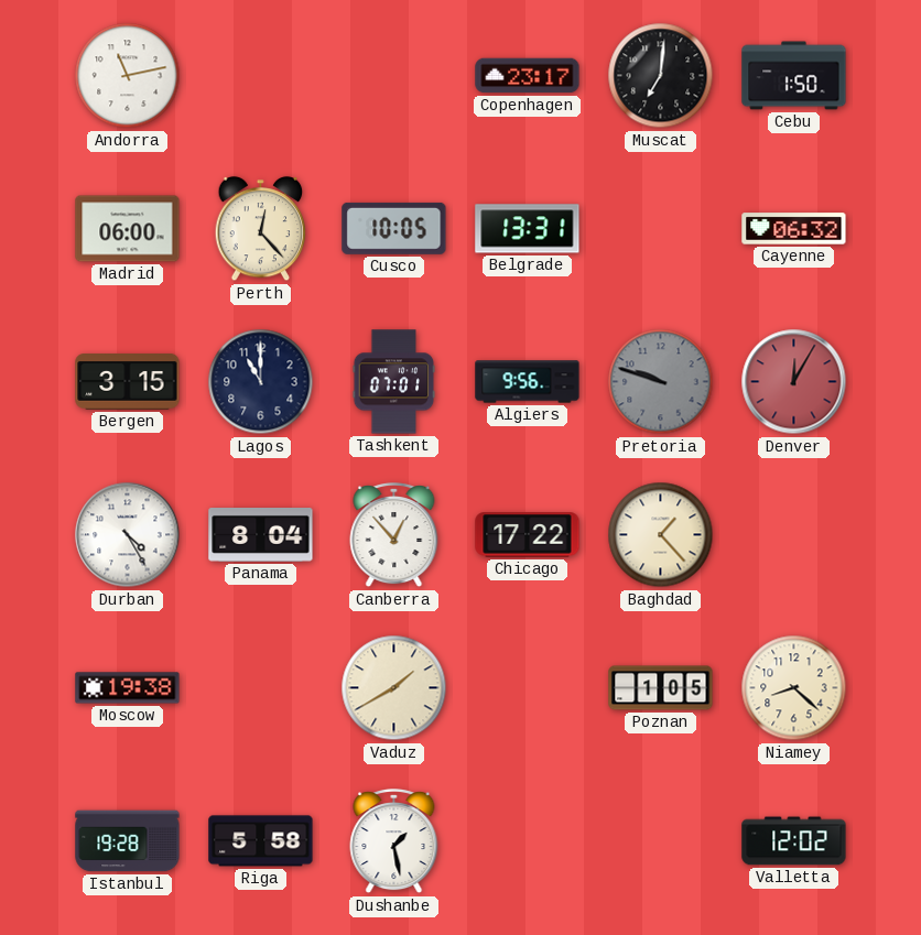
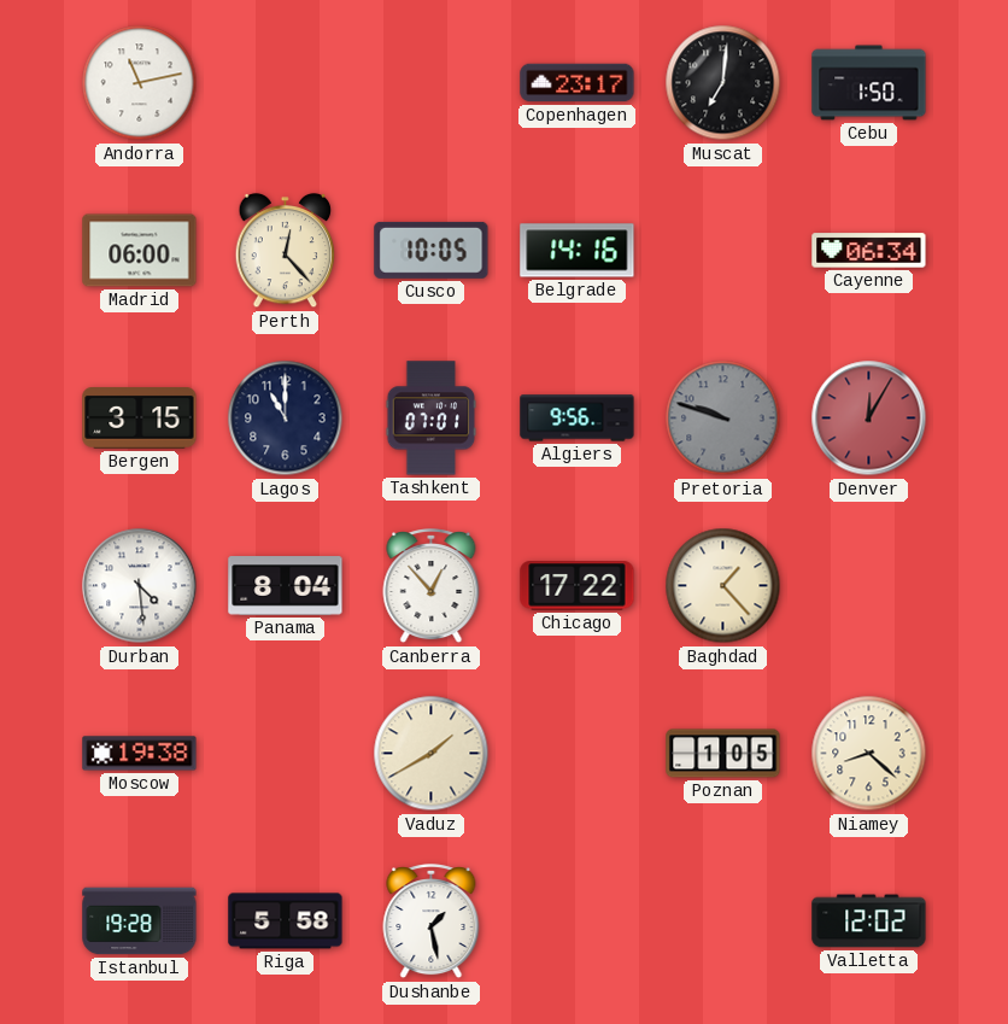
Belgrade: 13:31 -> 14:16 (578, 251)
Cayenne: 06:32 -> 06:34 (869, 251)
Durban: 4:25 -> 4:29 (140, 586)
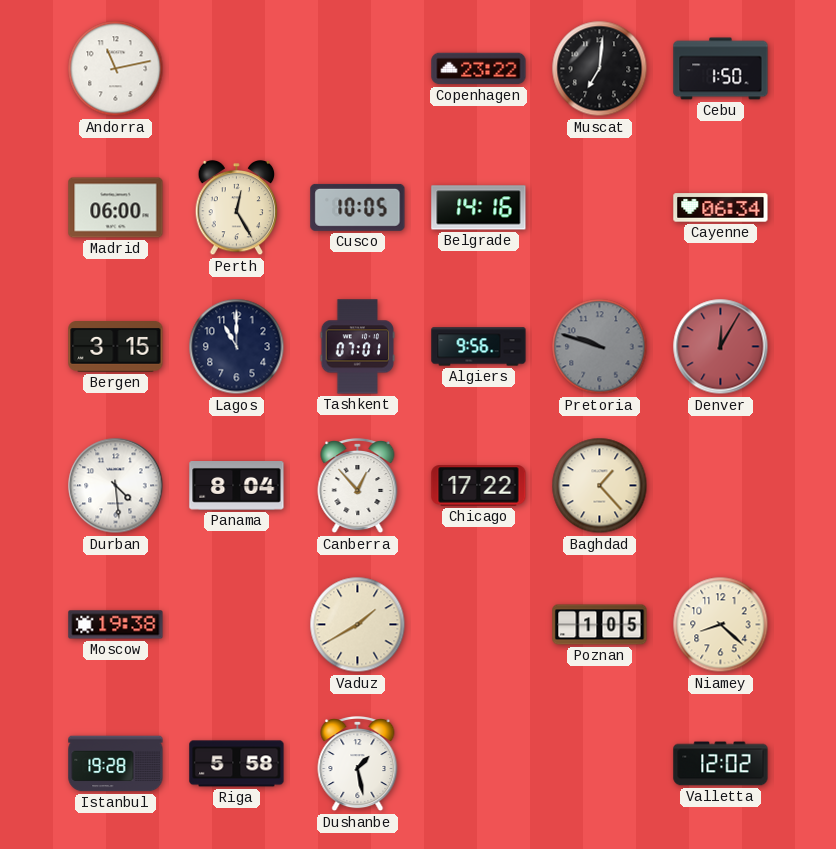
Copenhagen: 23:17 -> 23:22 (479, 69)
Perth: 12:23 -> 12:25 (237, 208)
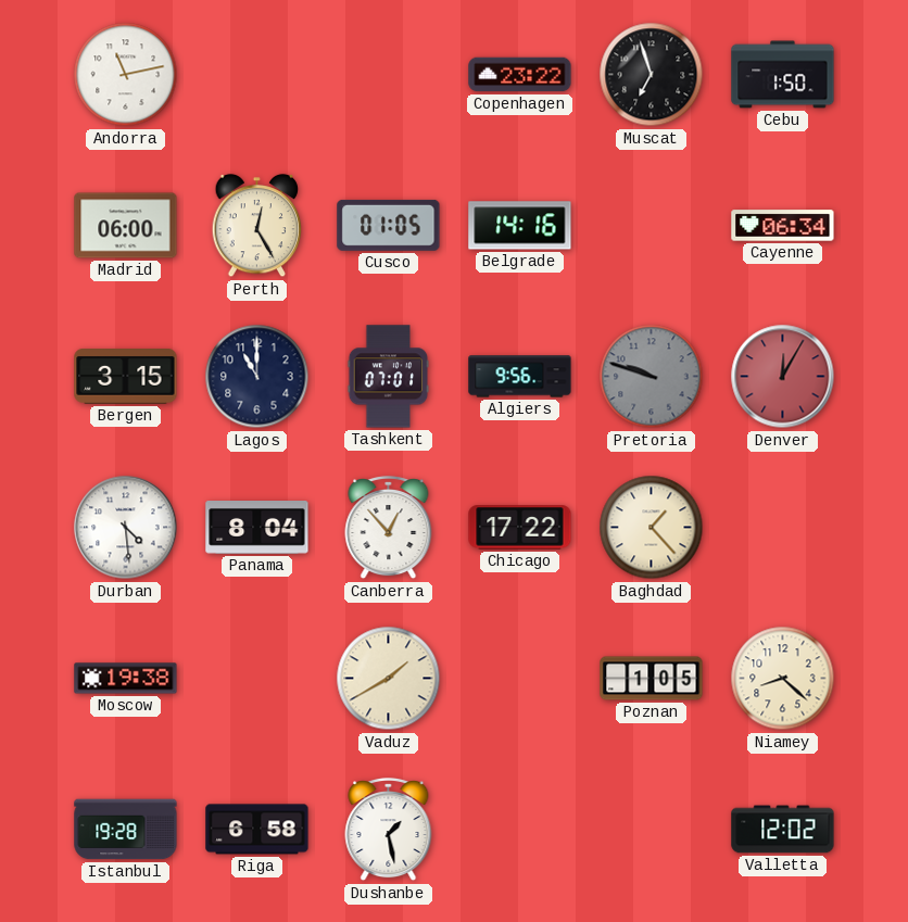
Muscat: 7:01 -> 6:57 (652, 75)
Cusco: 10:05 -> 01:05 (389, 225)
Riga: 5:58 -> 6:58 (257, 830)
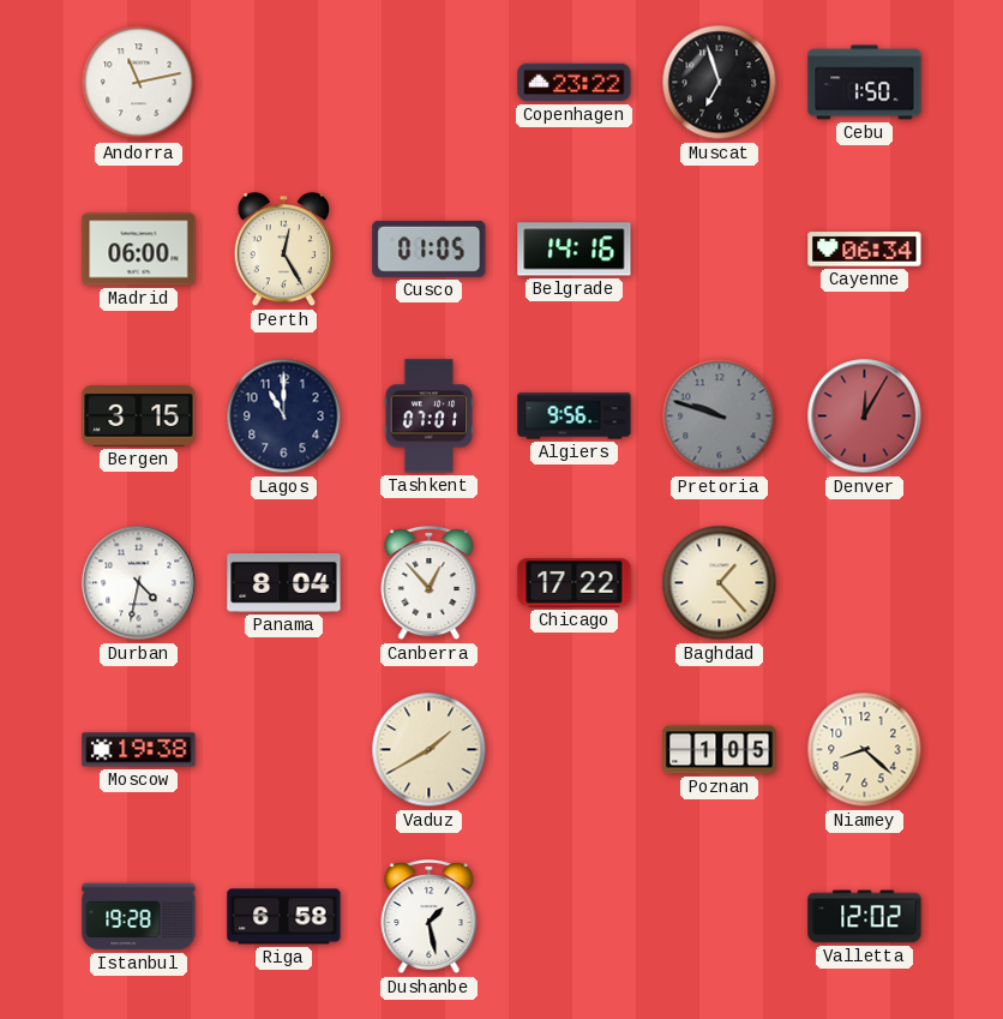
Durban: 4:29 -> 4:32 (139, 583)
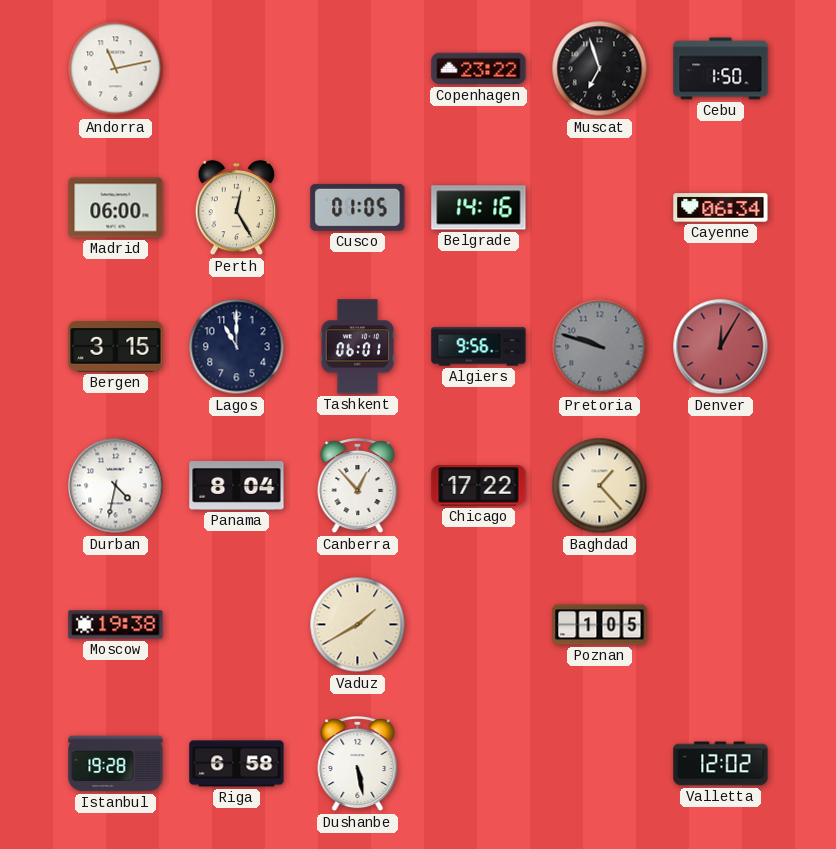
Tashkent: 07:01 -> 06:01 (358, 347)
Niamey: 8:22 -> none (865, 750)
Dushanbe: 1:28 -> 5:28 (358, 765)
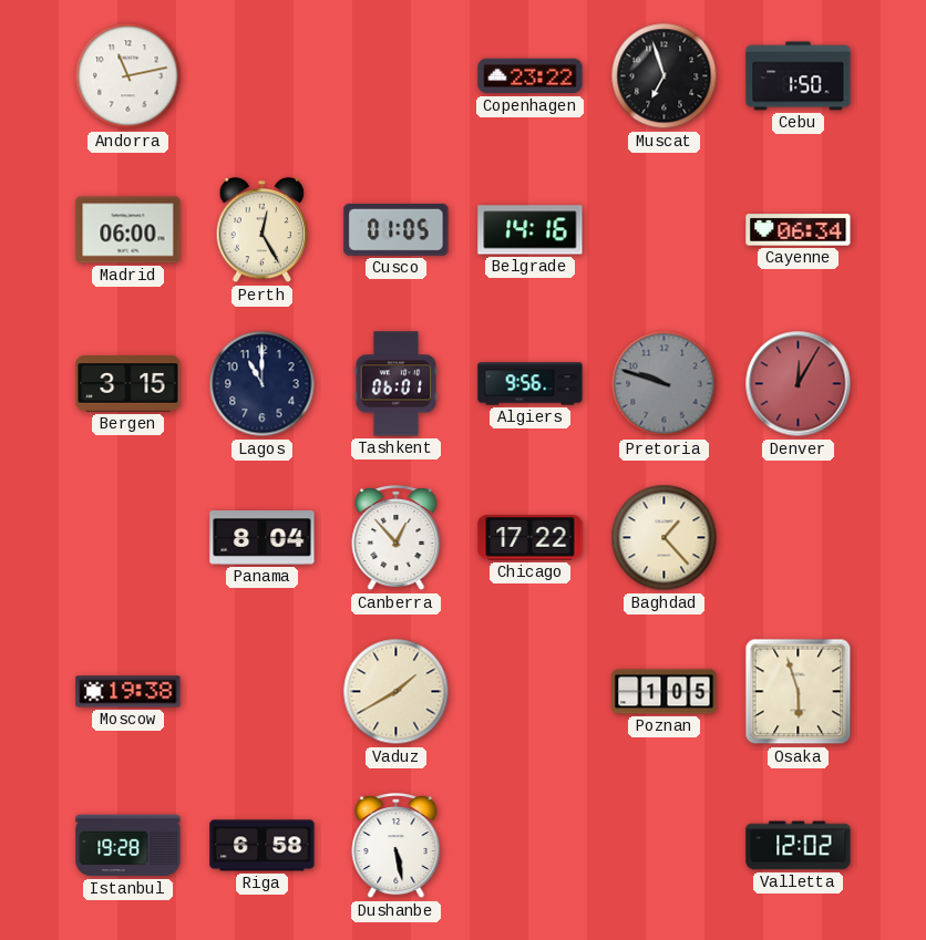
Durban: 4:32 -> none (116, 486)
Osaka: none -> 5:57 (799, 692)
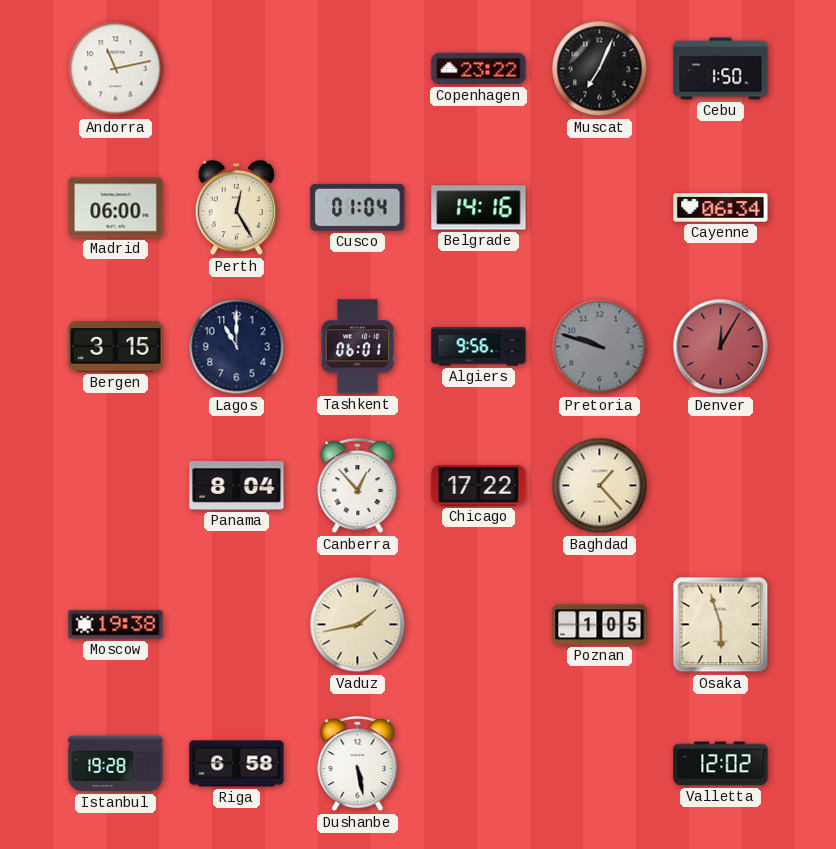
Muscat: 6:57 -> 7:04 (600, 69)
Cusco: 01:05 -> 01:04 (358, 207)
Vaduz: 1:40 -> 1:43 (358, 625)
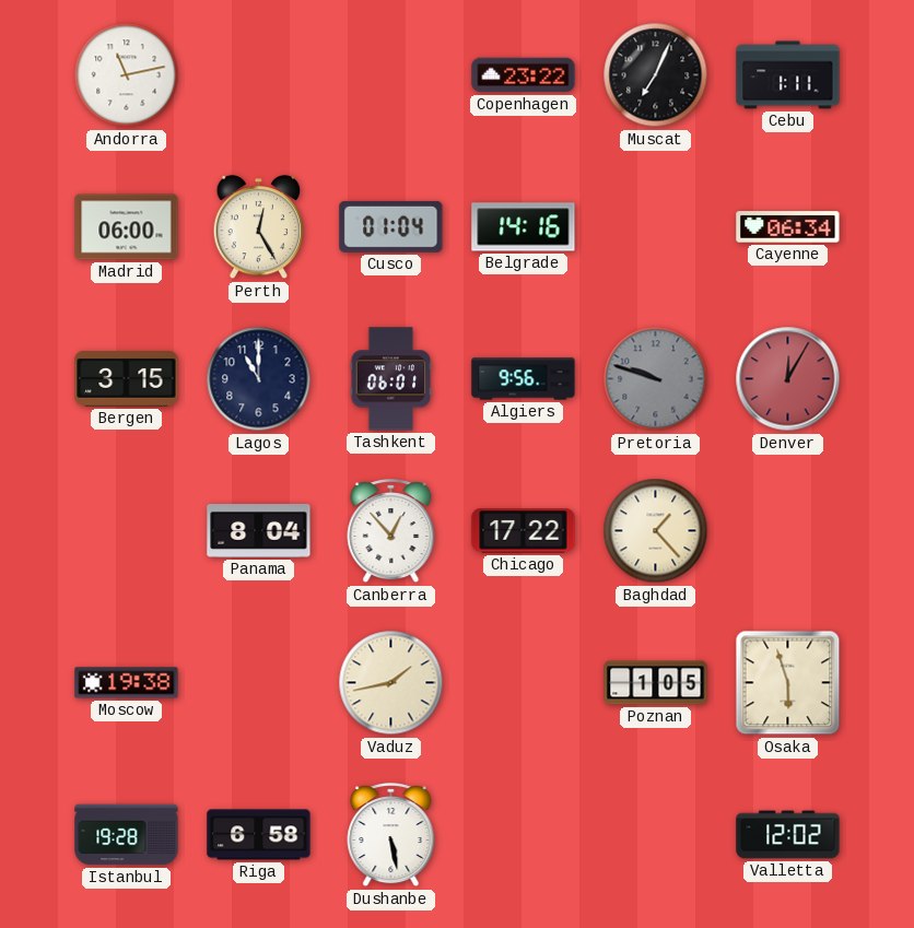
Cebu: 1:50 -> 1:11 (788, 75)
